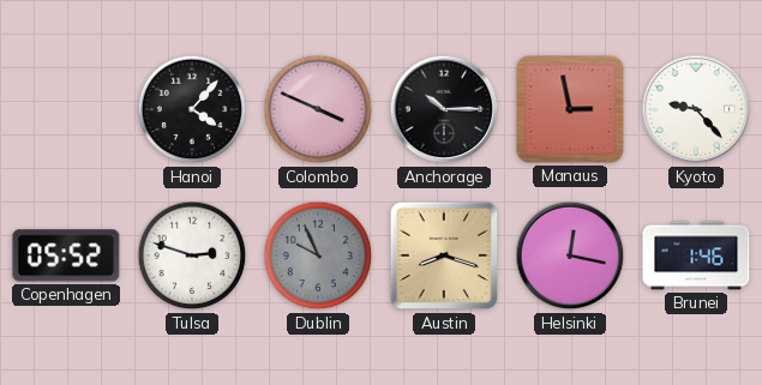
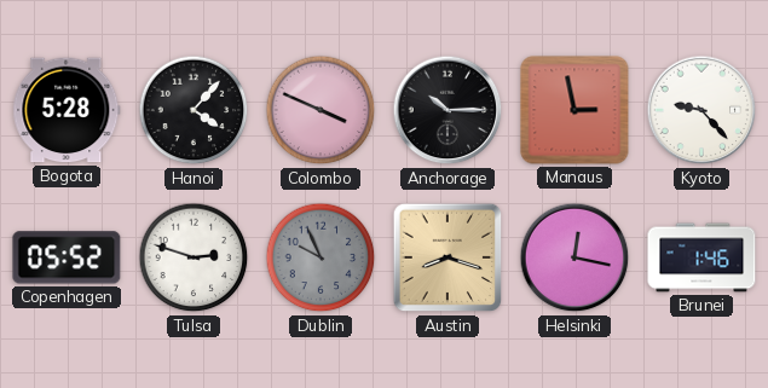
Bogota: none -> 5:28 (67, 110)
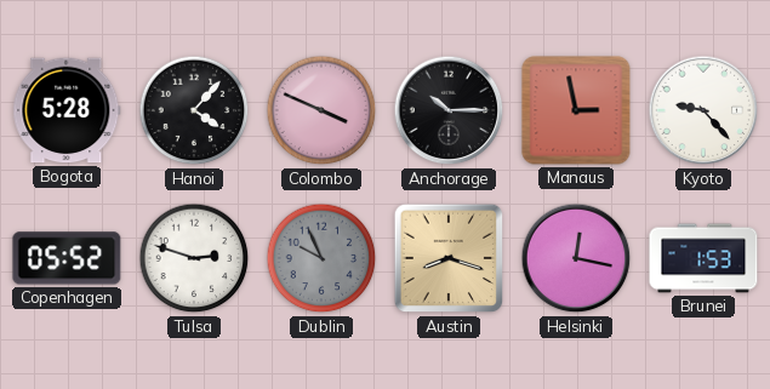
Brunei: 1:46 -> 1:53 (703, 258)
